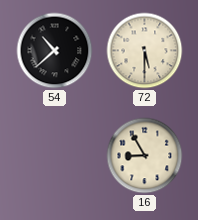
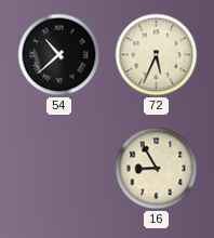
72: 5:30 -> 5:34 (157, 55)
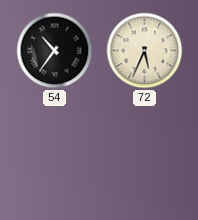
54: 10:38 -> 10:36 (55, 51)
16: 8:55 -> none (157, 169)
